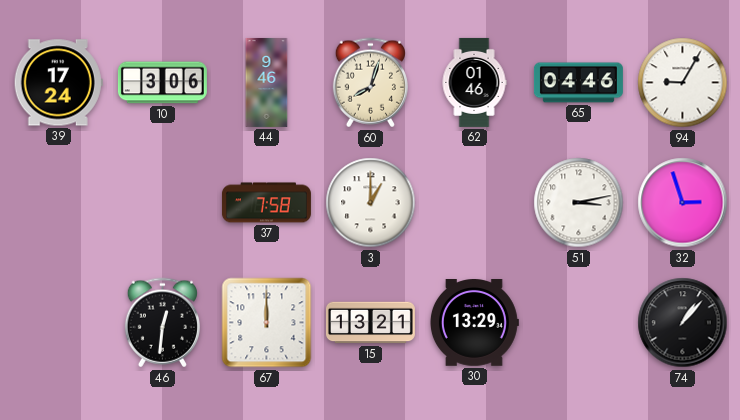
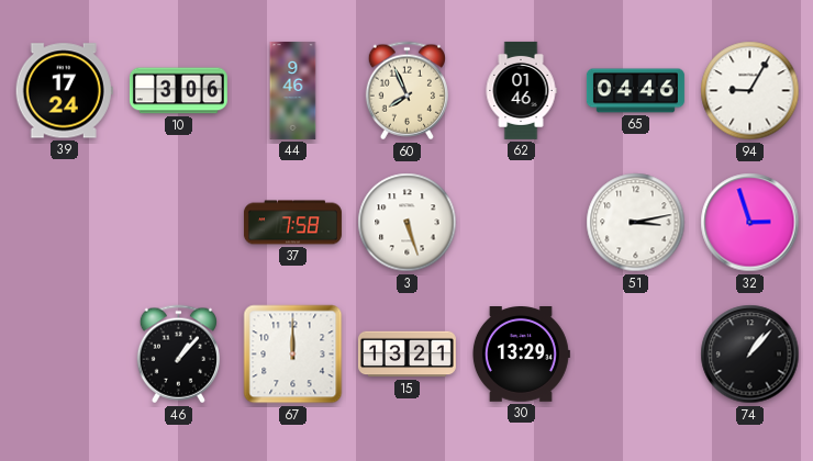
60: 8:03 -> 7:56 (406, 91)
3: 1:00 -> 5:27 (408, 223)
46: 12:31 -> 1:07 (178, 355)
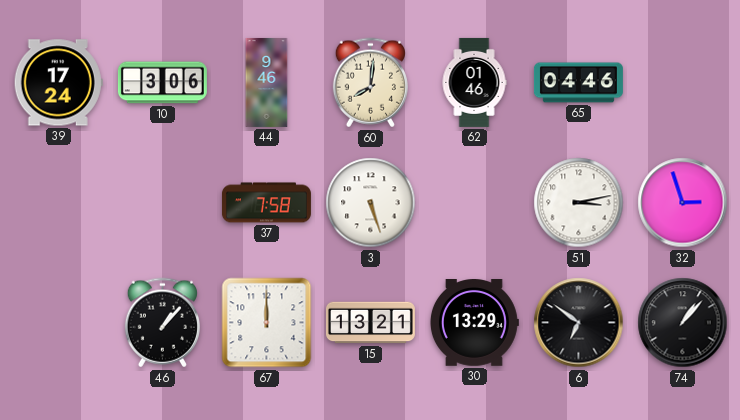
60: 7:56 -> 8:01 (370, 83)
94: 9:05 -> none (750, 91)
6: none -> 6:51 (579, 323)
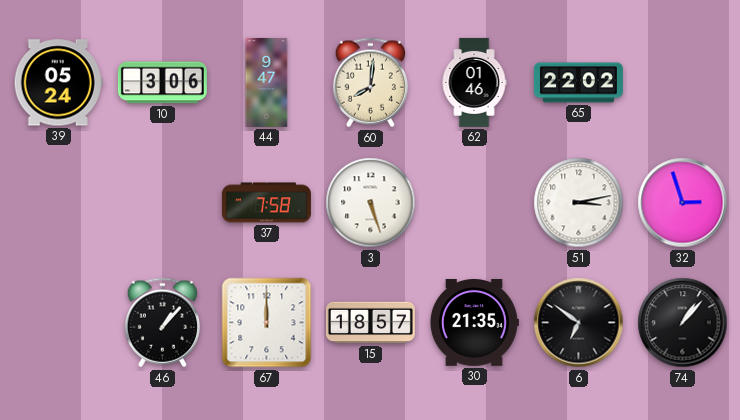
39: 17:24 -> 05:24 (58, 83)
44: 9:46 -> 9:47 (267, 82)
65: 04:46 -> 22:02 (578, 83)
15: 13:21 -> 18:57 (370, 323)
30: 13:29 -> 21:35 (474, 323)
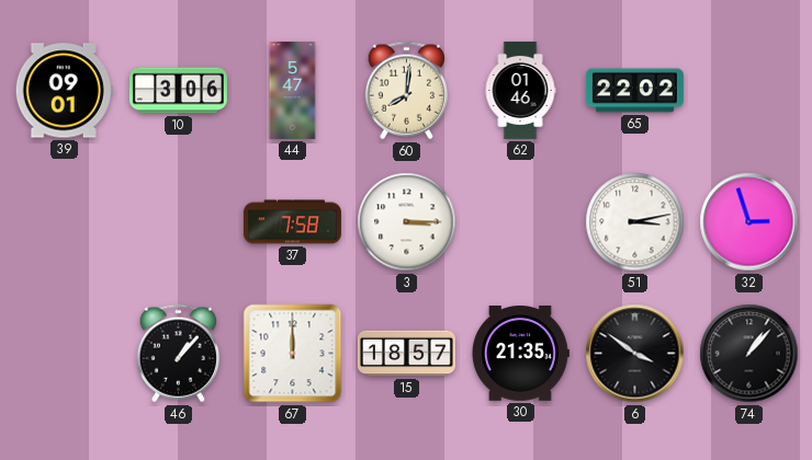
39: 05:24 -> 09:01 (64, 91)
44: 9:47 -> 5:47 (293, 90)
3: 5:27 -> 3:15 (407, 222)
6: 6:51 -> 3:51 (635, 354)
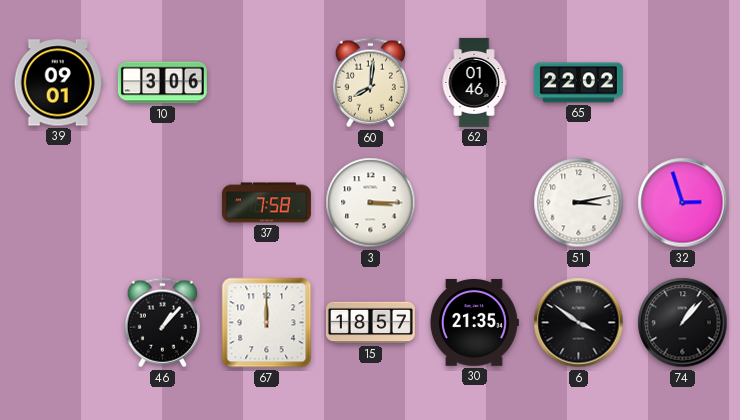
44: 5:47 -> none (293, 90)
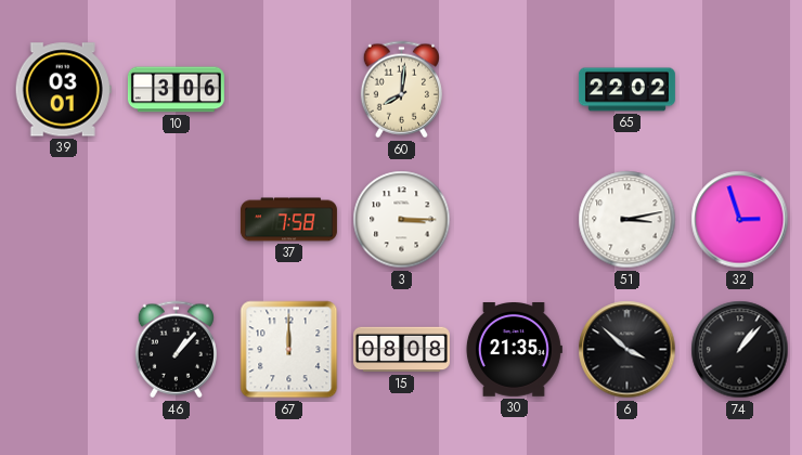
39: 09:01 -> 03:01 (63, 90)
62: 01:46 -> none (474, 82)
15: 18:57 -> 08:08 (401, 350)
6: 3:51 -> 3:52 (628, 350)
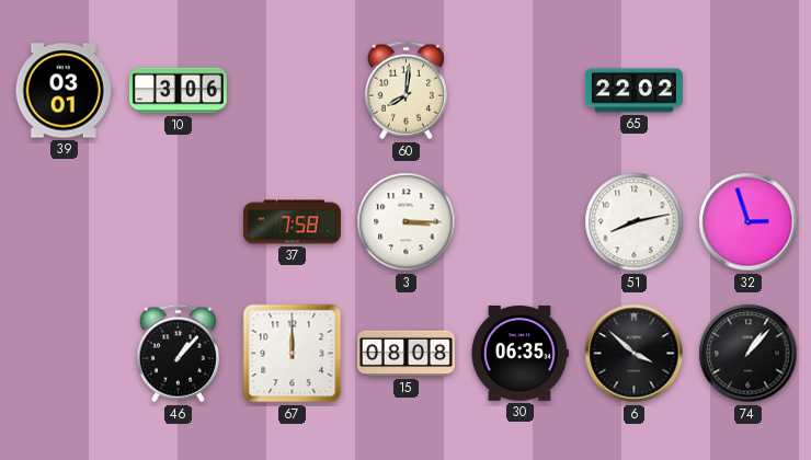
51: 3:13 -> 8:13 (635, 222)
30: 21:35 -> 06:35 (519, 354)
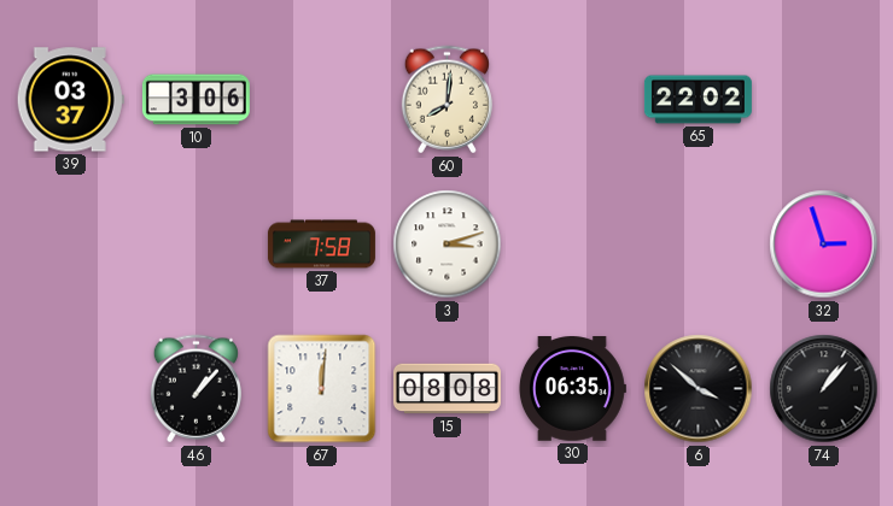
39: 03:01 -> 03:37 (70, 100)
3: 3:15 -> 3:12 (448, 245)
51: 8:13 -> none (635, 222)
67: 12:00 -> 12:01 (322, 389)
